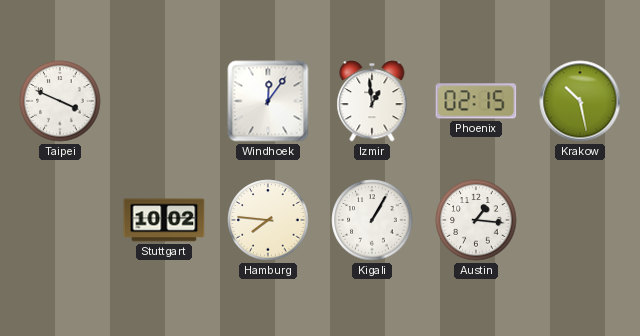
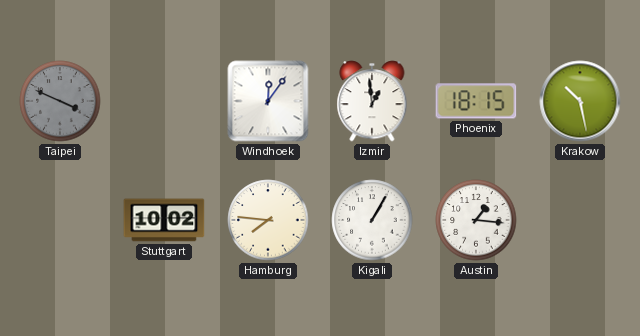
Taipei dial: white -> grey (60, 101)
Phoenix: 02:15 -> 18:15 (476, 101)
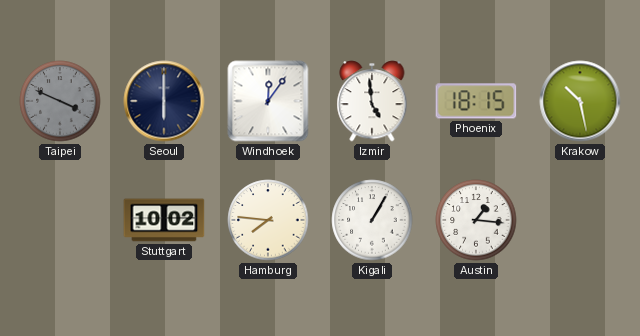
Seoul: none -> 6:00 (164, 101)
Izmir: 12:59 -> 4:59 (372, 101)
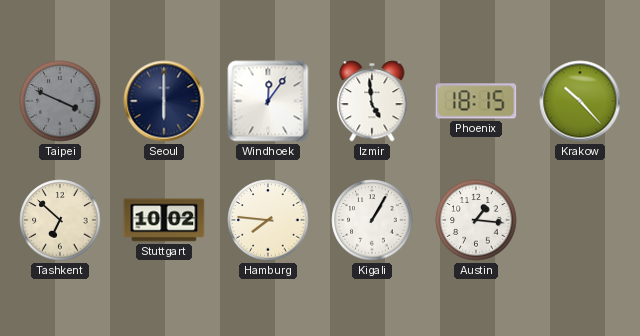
Krakow: 10:28 -> 10:23 (580, 101)
Tashkent: none -> 6:52 (60, 220)
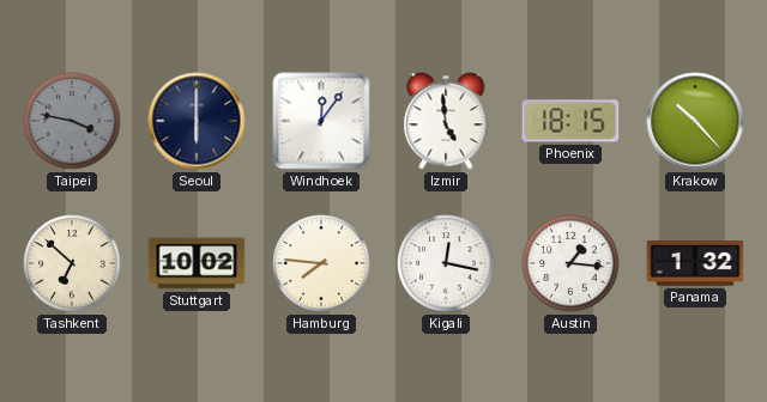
Taipei: 3:49 -> 3:47 (72, 121)
Kigali: 1:05 -> 12:17 (446, 263)
Panama: none -> 1:32 (695, 264)
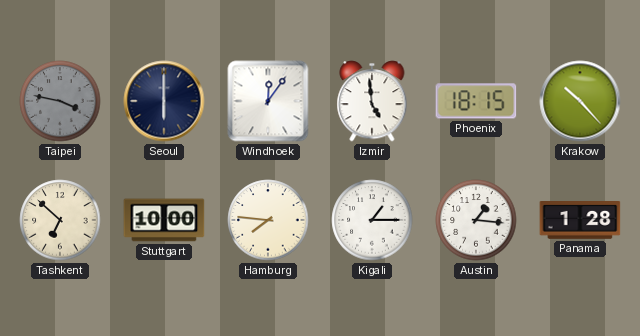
Stuttgart: 10:02 -> 10:00 (164, 220)
Kigali: 12:17 -> 1:15 (372, 220)
Panama: 1:32 -> 1:28 (580, 221)
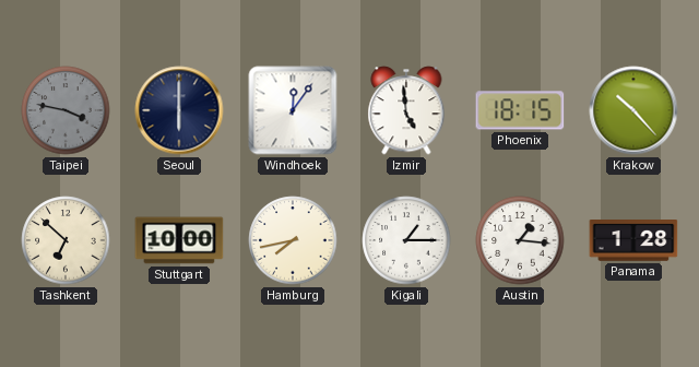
Hamburg: 7:46 -> 7:43 (293, 240)
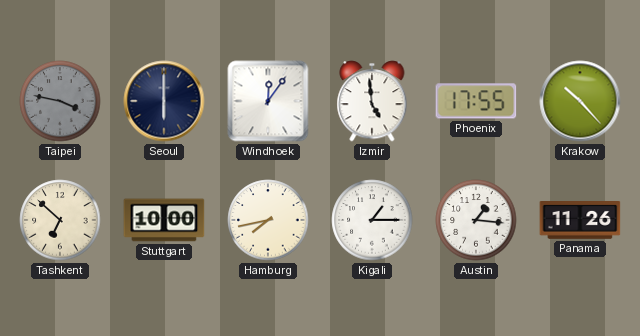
Phoenix: 18:15 -> 17:55 (476, 101)
Panama: 1:28 -> 11:26 (580, 221)
